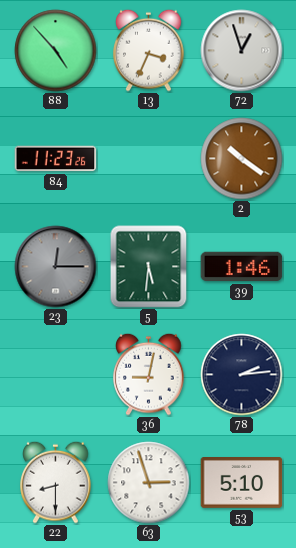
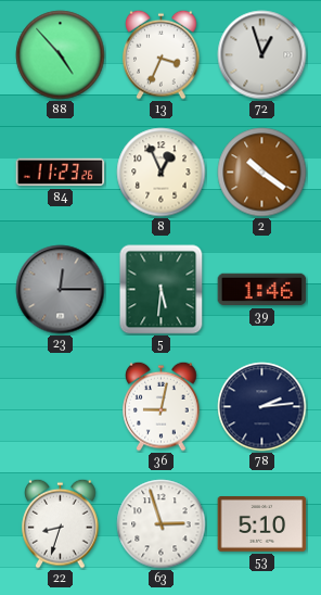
8: none -> 12:56 (162, 173)
22: 8:30 -> 8:33 (61, 523)
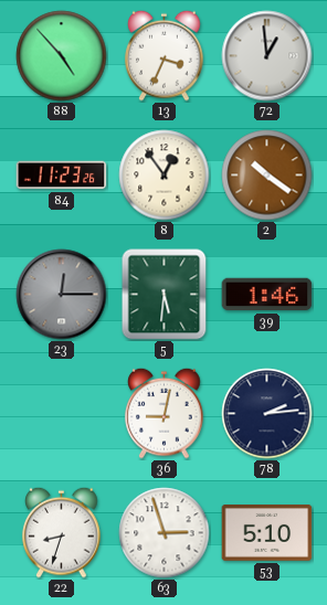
72: 12:57 -> 12:59 (267, 56)
8: 12:56 -> 12:54 (165, 176)
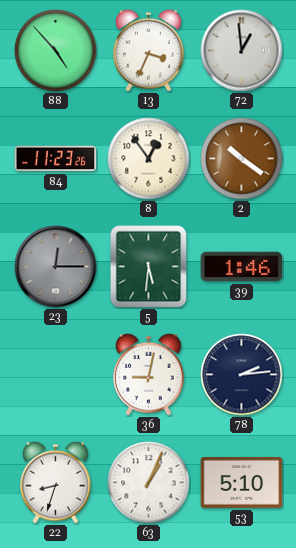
63: 2:57 -> 1:04 (149, 483)
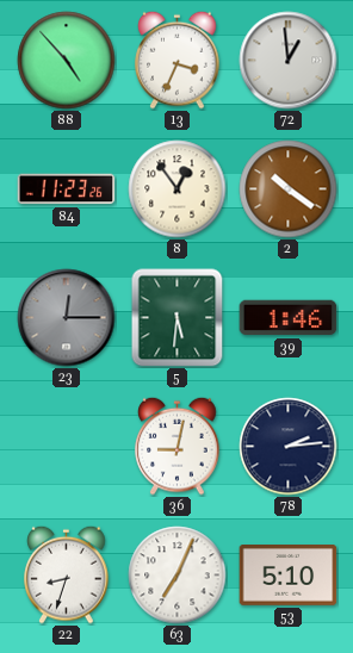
63: 1:04 -> 7:04 (178, 576)
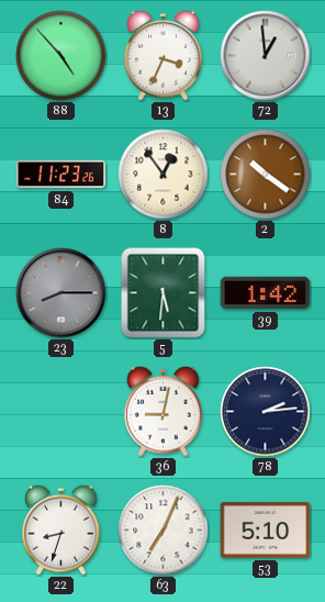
23: 12:15 -> 8:15 (61, 293)
39: 1:46 -> 1:42 (266, 293)
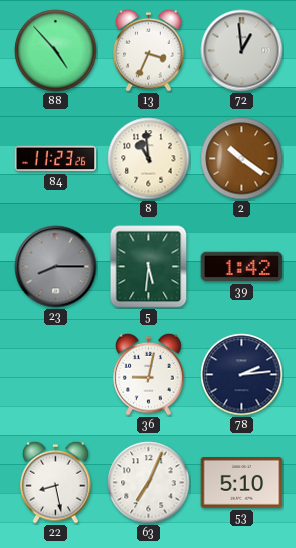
8: 12:54 -> 10:59 (149, 159)
22: 8:33 -> 8:28 (56, 482)
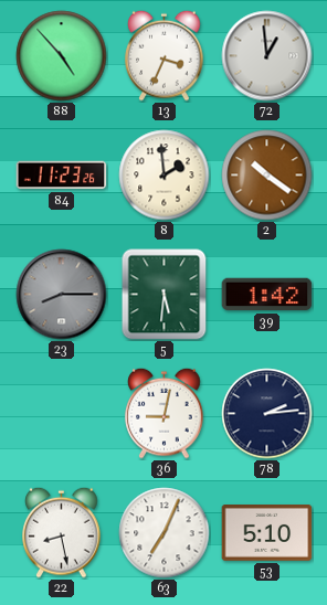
8: 10:59 -> 1:59 (165, 176)
